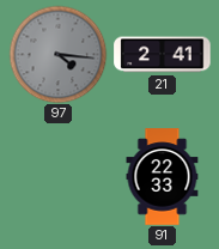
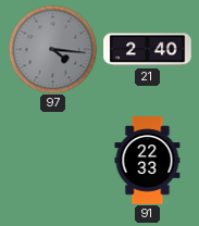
21: 2:41 -> 2:40 (148, 50)
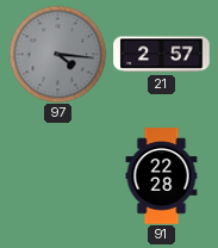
21: 2:40 -> 2:57 (162, 55)
91: 22:33 -> 22:28 (162, 176)
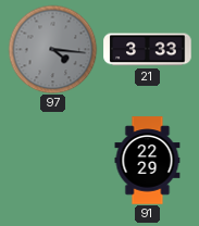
21: 2:57 -> 3:33 (148, 50)
91: 22:28 -> 22:29 (148, 161)
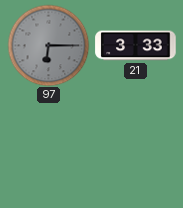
97: 4:16 -> 6:15 (48, 45)
91: 22:29 -> none (148, 161)
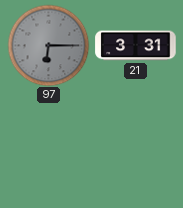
21: 3:33 -> 3:31 (136, 46)
